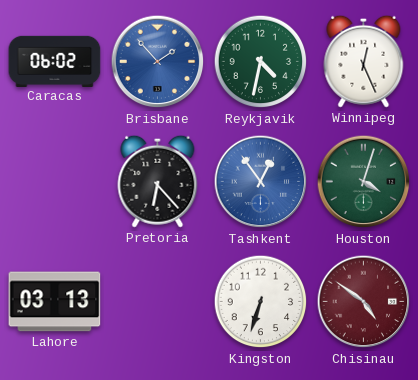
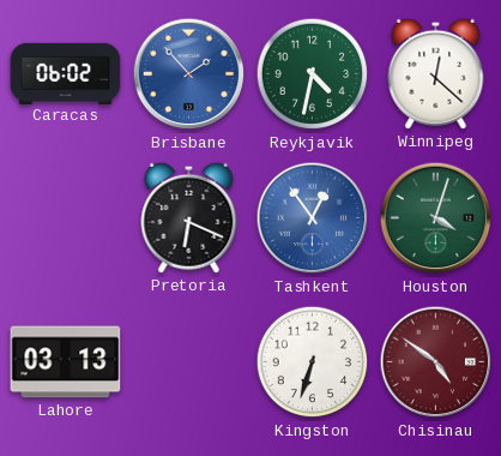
Winnipeg: 12:26 -> 12:22 (436, 73)
Pretoria: 6:23 -> 6:19 (189, 217)
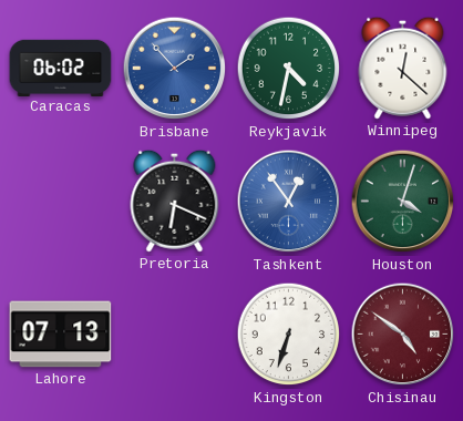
Lahore: 03:13 -> 07:13 (61, 335)
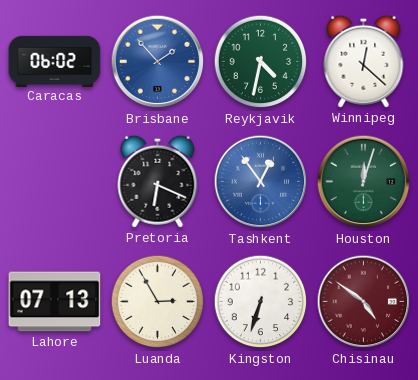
Houston: 4:03 -> 12:03 (364, 182)
Luanda: none -> 2:55 (158, 302)
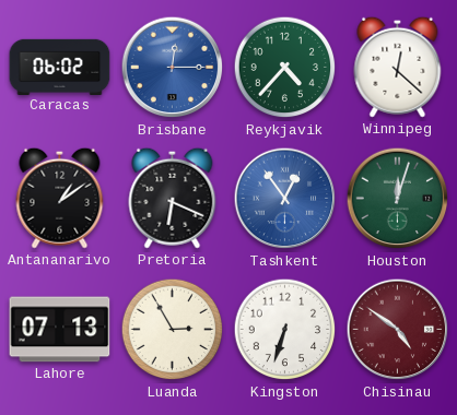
Brisbane: 1:53 -> 12:15 (173, 68)
Reykjavik: 4:32 -> 4:37 (285, 68)
Antananarivo: none -> 1:09 (60, 198)
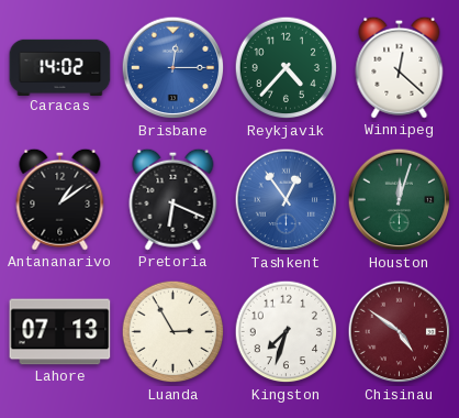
Caracas: 06:02 -> 14:02 (60, 67)
Kingston: 6:33 -> 7:33 (287, 332)
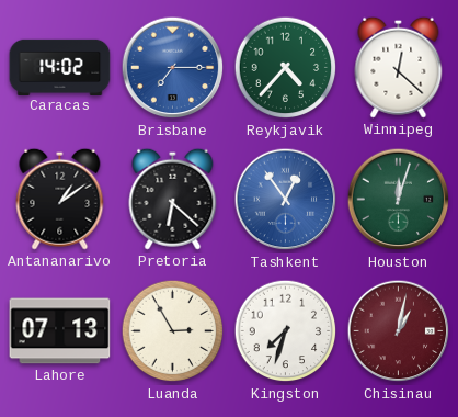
Brisbane: 12:15 -> 7:15 (173, 68)
Pretoria: 6:19 -> 6:22 (173, 199)
Chisinau: 4:51 -> 1:02 (399, 331)
